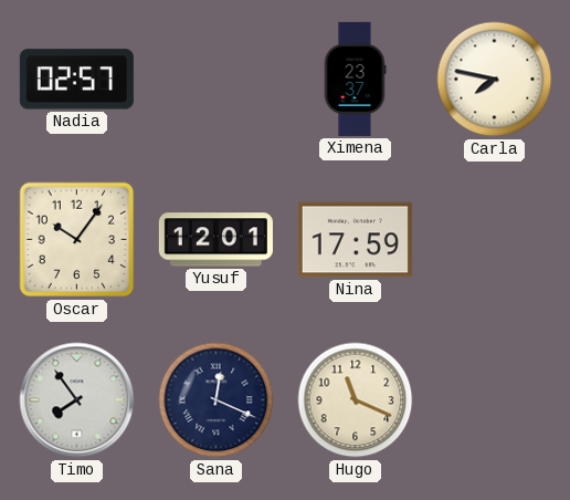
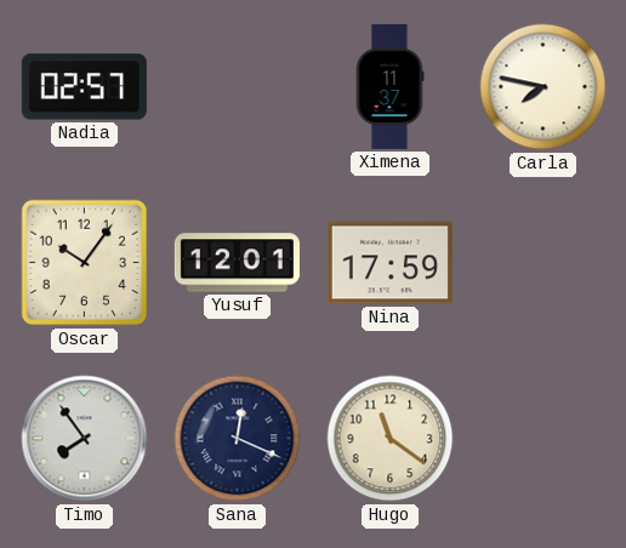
Ximena: 23:37 -> 11:37 (389, 86)
Hugo: 11:19 -> 11:21 (391, 439)
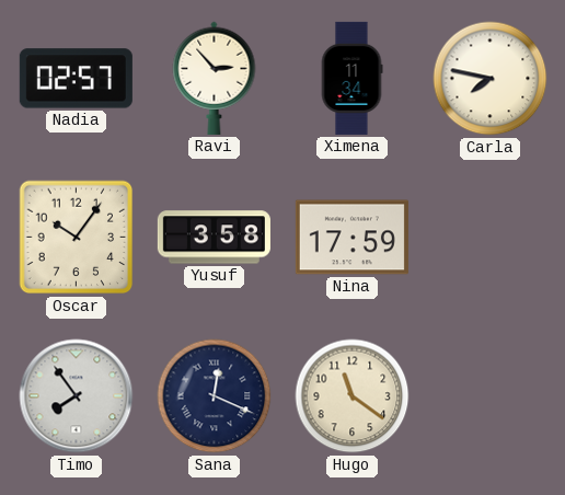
Ravi: none -> 2:53 (215, 78)
Ximena: 11:37 -> 11:34 (351, 78)
Yusuf: 12:01 -> 3:58 (214, 238)
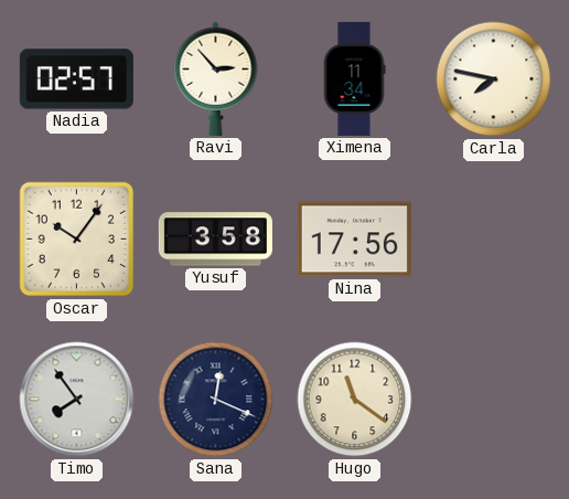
Nina: 17:59 -> 17:56 (354, 240)
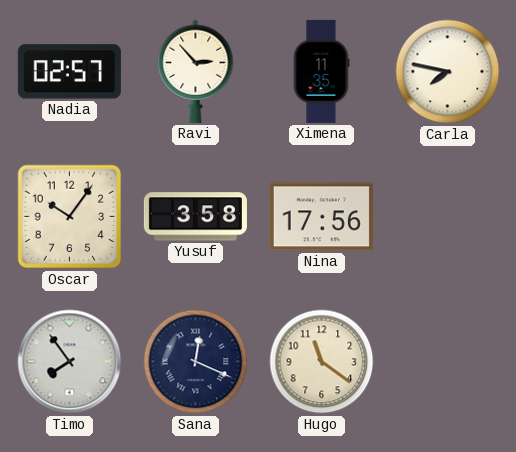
Ximena: 11:34 -> 11:35 (321, 71)
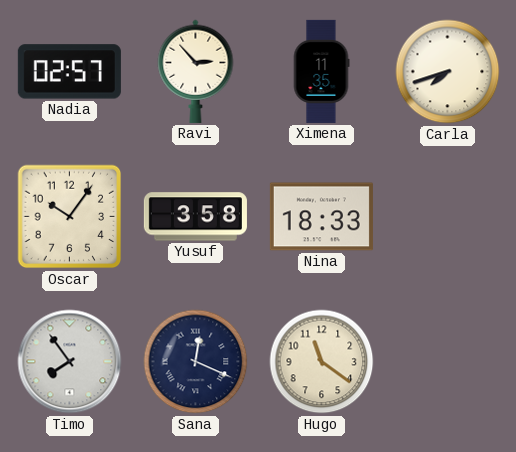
Carla: 7:47 -> 7:42 (448, 72)
Nina: 17:56 -> 18:33 (321, 217)
